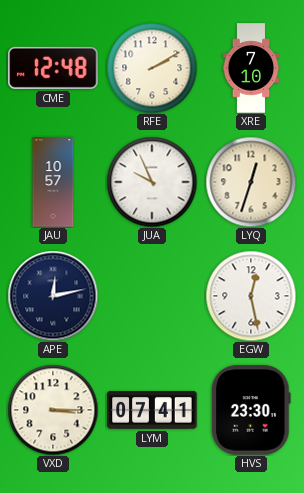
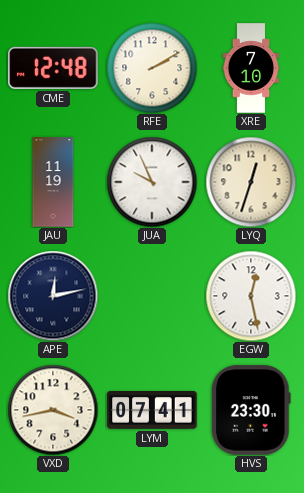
JAU: 10:57 -> 11:19 (53, 182)
VXD: 3:15 -> 3:43 (53, 410)
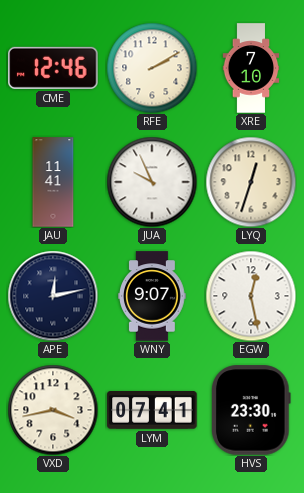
CME: 12:48 -> 12:46 (53, 68)
JAU: 11:19 -> 11:41 (53, 182)
WNY: none -> 9:07 (153, 296)
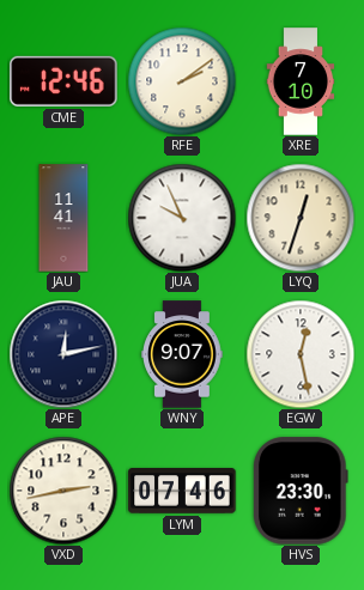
RFE: 2:10 -> 2:09 (182, 81)
VXD: 3:43 -> 2:43 (63, 491)
LYM: 07:41 -> 07:46 (182, 492)
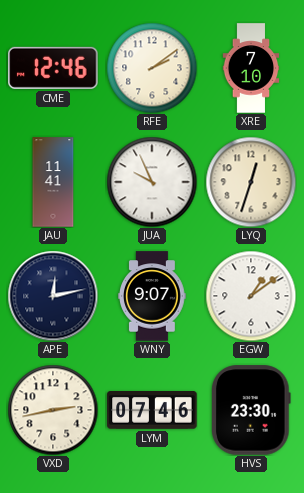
EGW: 12:28 -> 1:09 (251, 296)
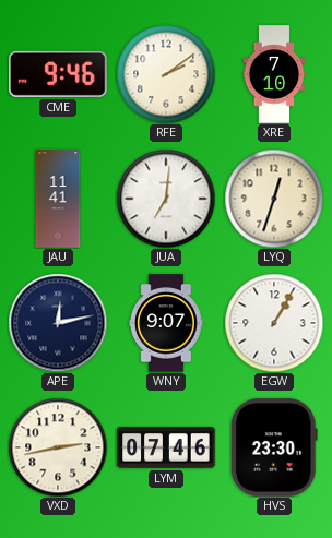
CME: 12:46 -> 9:46 (58, 74)
JUA: 9:56 -> 7:01 (166, 199)
EGW: 1:09 -> 1:05 (274, 323)
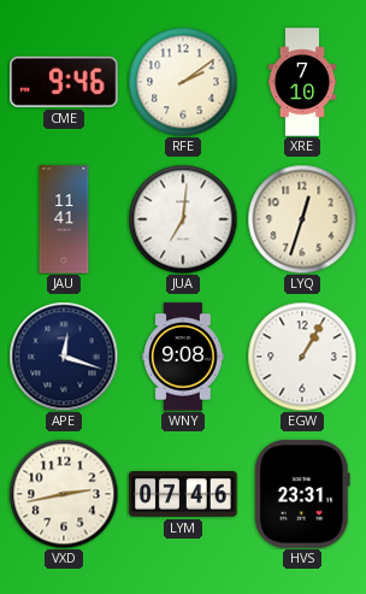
APE: 12:13 -> 12:18 (64, 357)
WNY: 9:07 -> 9:08 (184, 357)
HVS: 23:30 -> 23:31 (302, 494)
